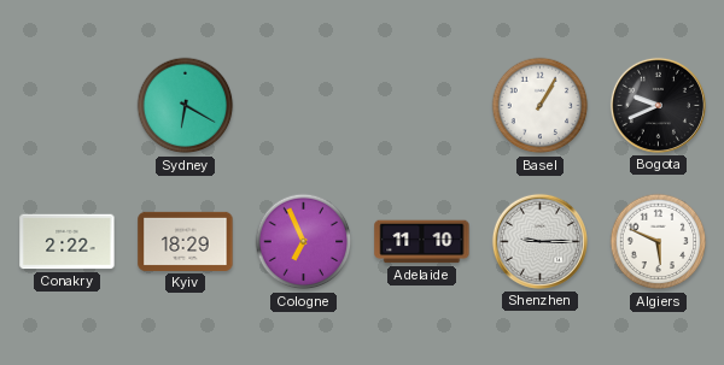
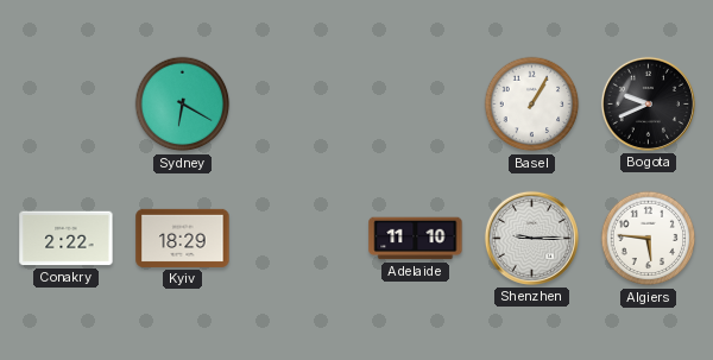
Cologne: 6:56 -> none (304, 242)
Algiers: 5:49 -> 5:46 (649, 239)
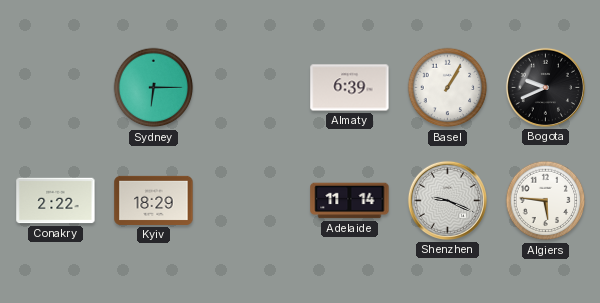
Sydney: 6:20 -> 6:15 (154, 88)
Almaty: none -> 6:39 (350, 88)
Adelaide: 11:10 -> 11:14 (350, 201)
Shenzhen: 9:15 -> 9:19 (447, 200)
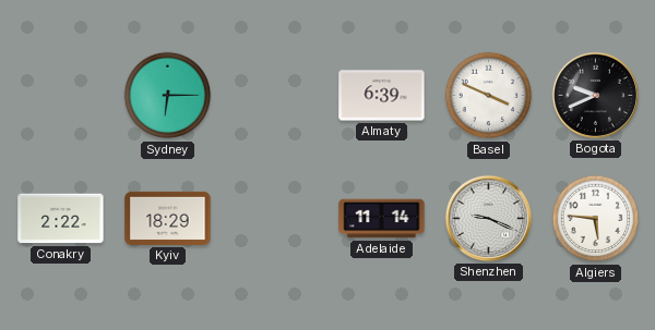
Basel: 1:05 -> 3:49 (489, 96)
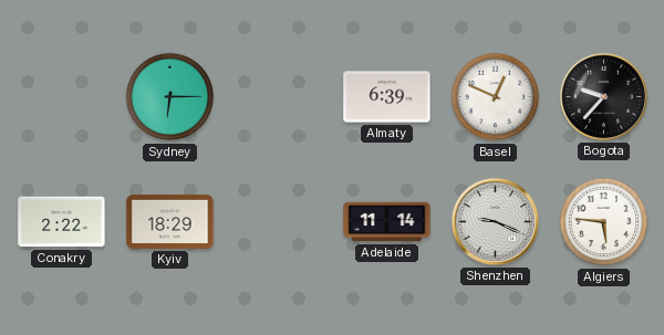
Basel: 3:49 -> 12:49 (496, 97)
Bogota: 9:41 -> 9:37 (603, 96)
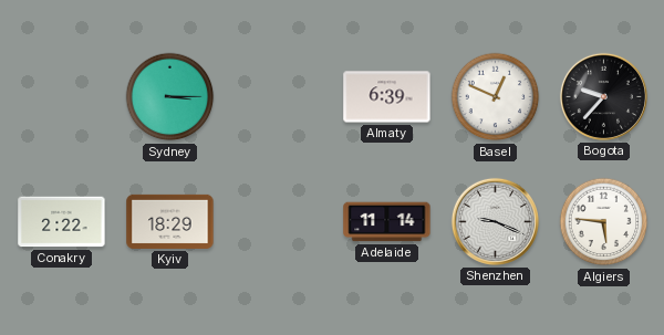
Sydney: 6:15 -> 3:15 (170, 97)
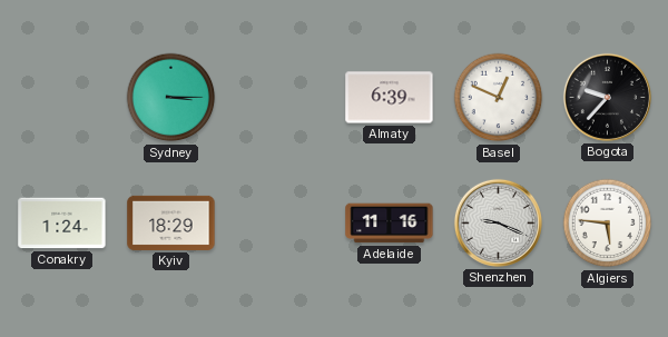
Conakry: 2:22 -> 1:24 (62, 224)
Adelaide: 11:14 -> 11:16 (390, 224)
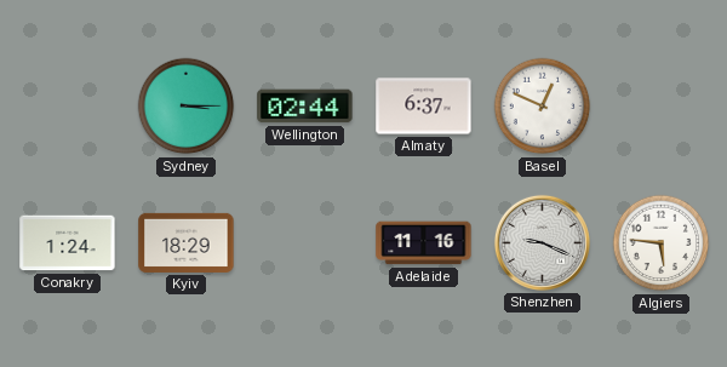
Wellington: none -> 02:44 (305, 107)
Almaty: 6:39 -> 6:37 (424, 107)
Bogota: 9:37 -> none (607, 97)
